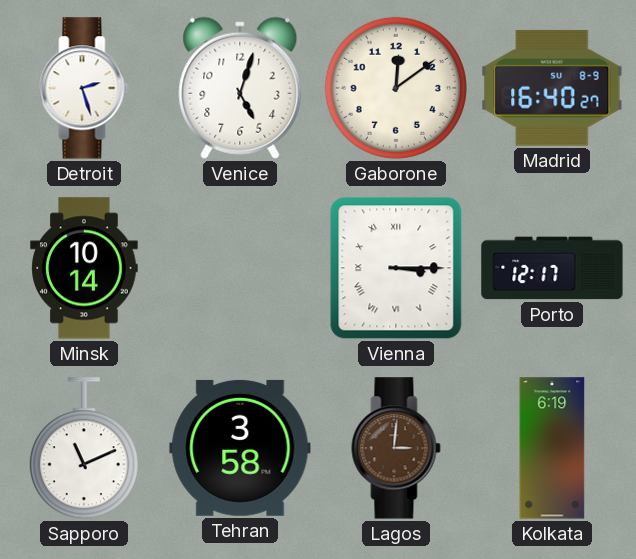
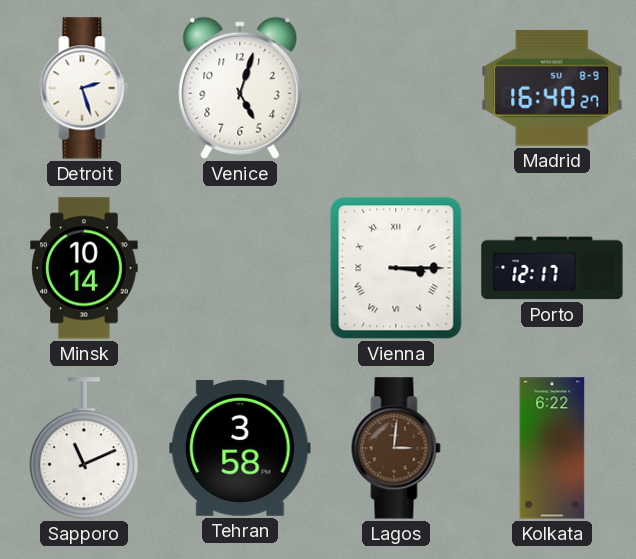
Gaborone: 12:09 -> none (396, 88)
Kolkata: 6:19 -> 6:22 (552, 448)
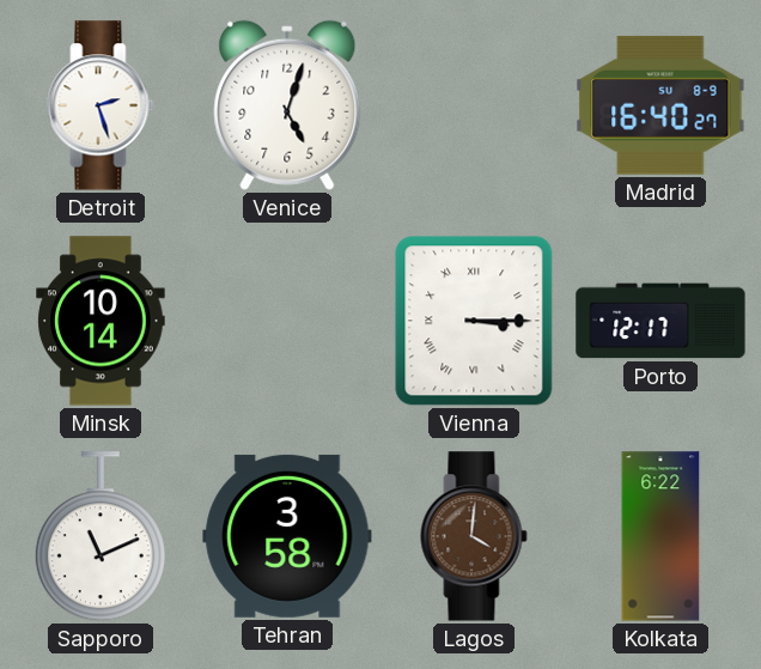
Lagos: 3:01 -> 4:01 (474, 536)
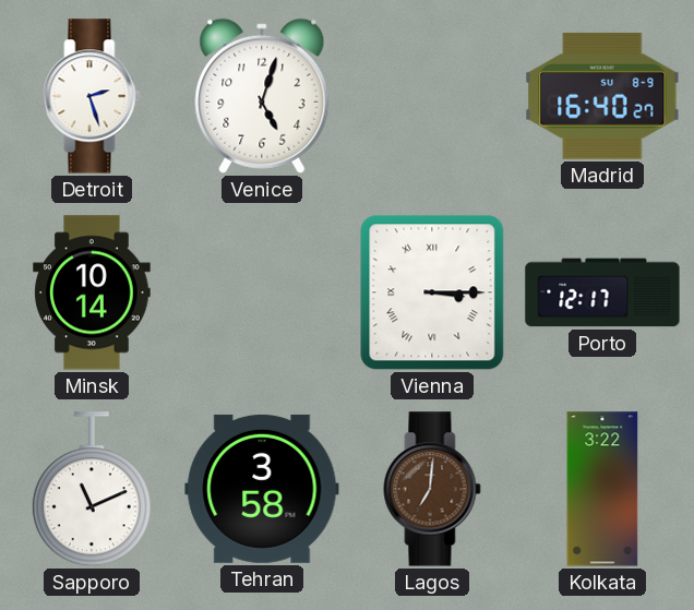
Lagos: 4:01 -> 7:01 (432, 489)
Kolkata: 6:22 -> 3:22 (602, 489)
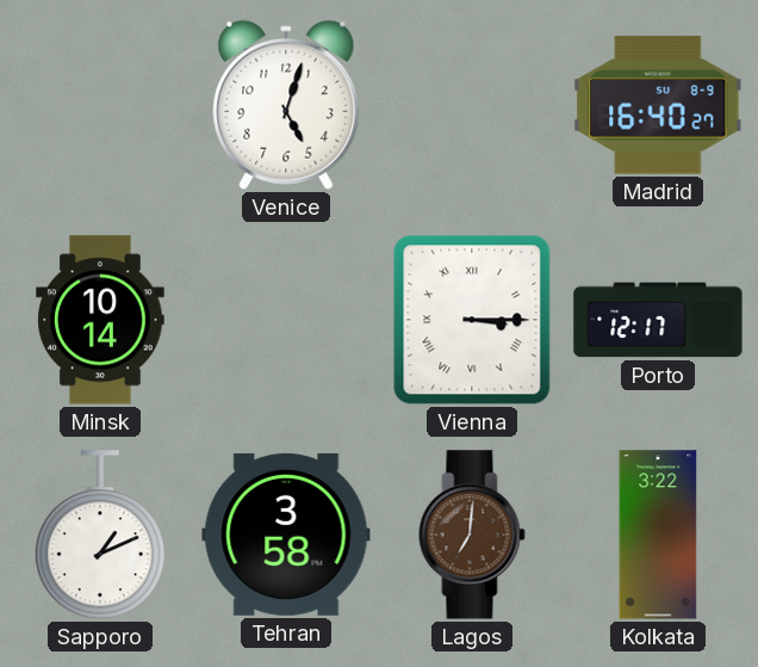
Detroit: 2:27 -> none (92, 96)
Sapporo: 11:11 -> 1:11 (100, 536)
